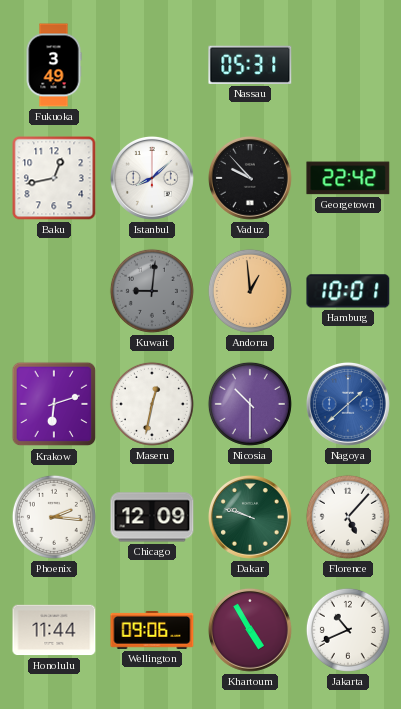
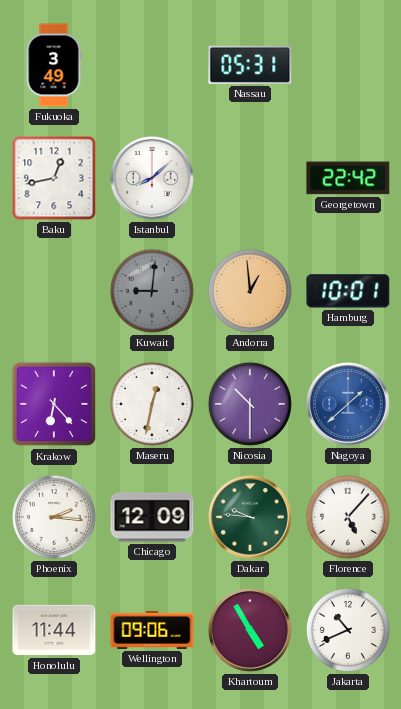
Vaduz: 9:53 -> none (250, 178)
Krakow: 6:12 -> 6:23 (54, 404)
Dakar: 9:48 -> 9:46 (250, 517)
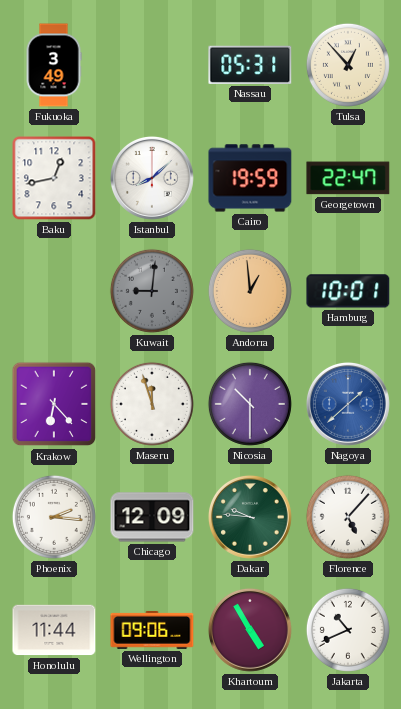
Tulsa: none -> 12:53 (348, 65)
Cairo: none -> 19:59 (250, 178)
Georgetown: 22:42 -> 22:47 (348, 178)
Maseru: 12:32 -> 11:57 (152, 404)
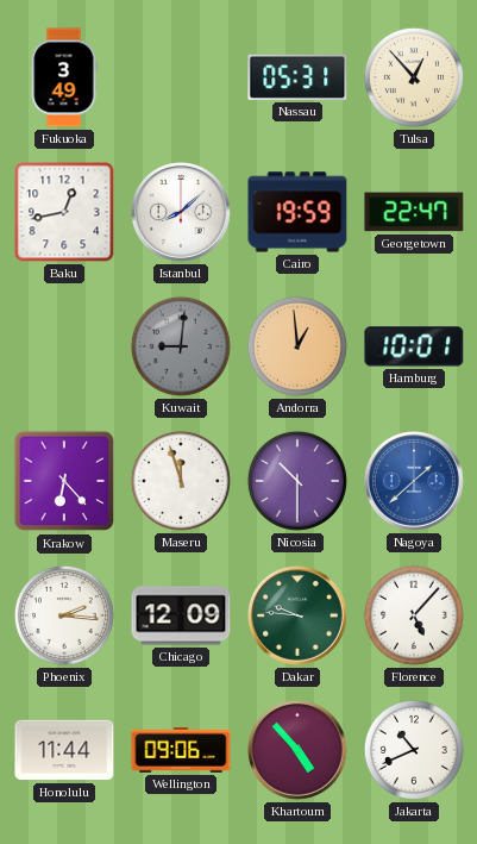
Khartoum: 4:55 -> 4:53 (297, 750)
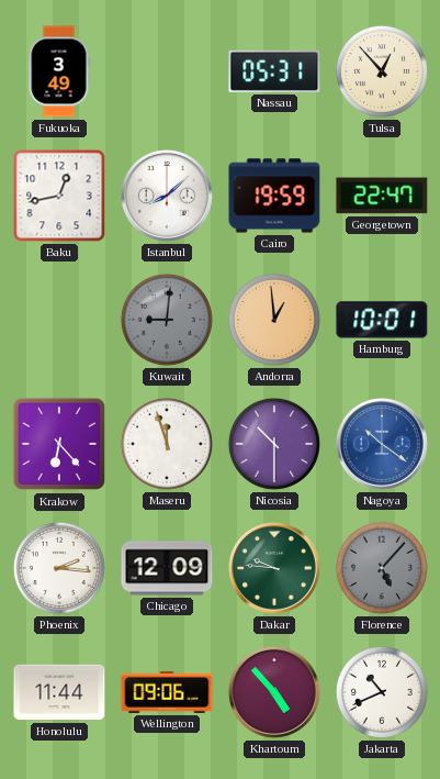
Nagoya: 1:38 -> 10:21 (382, 444)
Florence dial: white -> grey (382, 568)
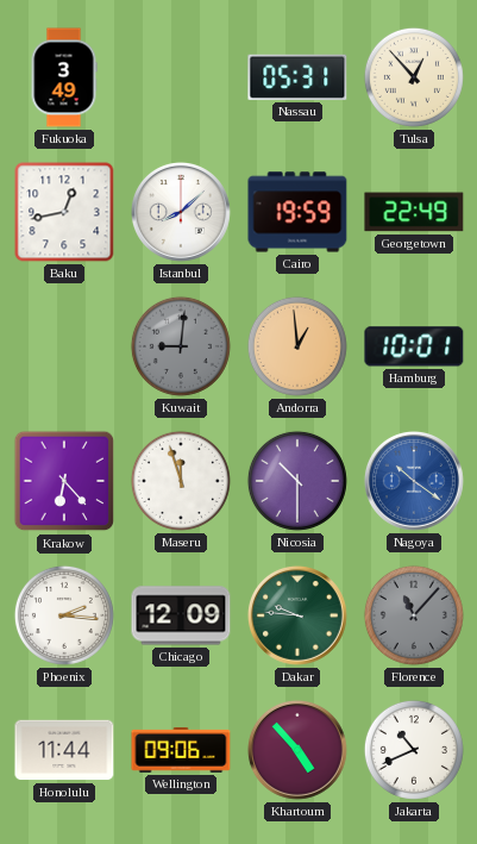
Georgetown: 22:47 -> 22:49 (414, 212)
Florence: 5:07 -> 11:07 (414, 615)
